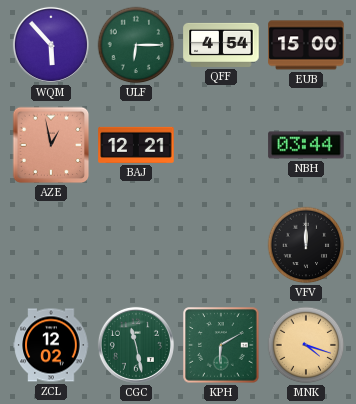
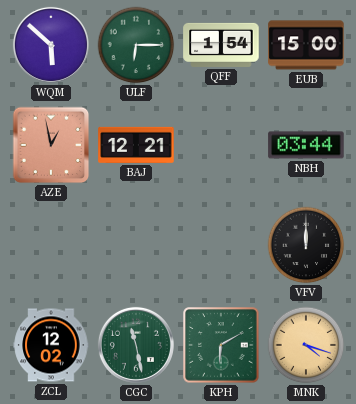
WQM: 5:53 -> 5:52 (51, 45)
QFF: 4:54 -> 1:54 (221, 45)
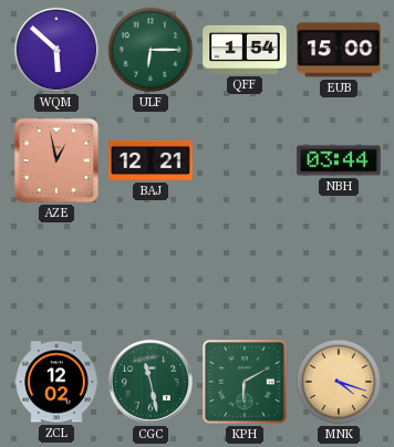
VFV: 12:00 -> none (306, 245)
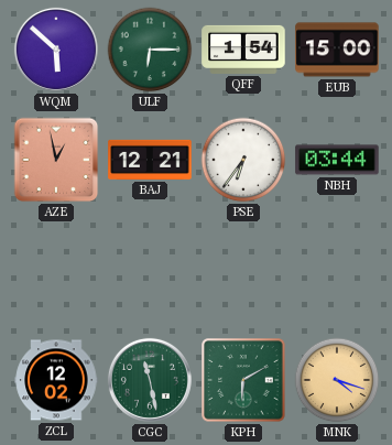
PSE: none -> 6:36 (243, 160)
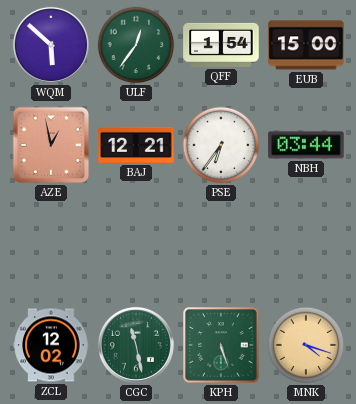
ULF: 6:15 -> 12:36 (136, 45)
KPH: 6:10 -> 5:27 (221, 345)
